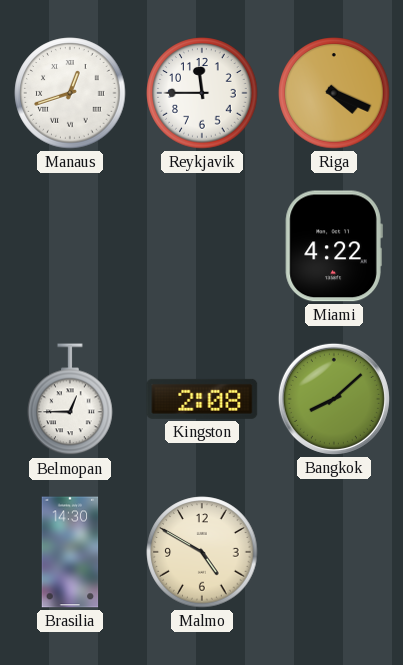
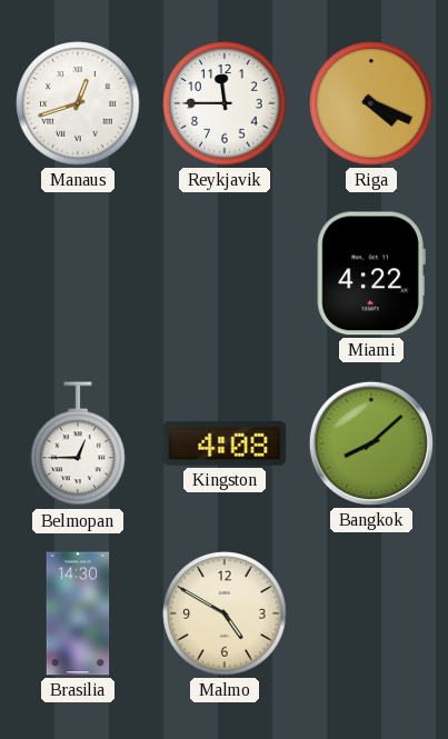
Kingston: 2:08 -> 4:08 (225, 443)
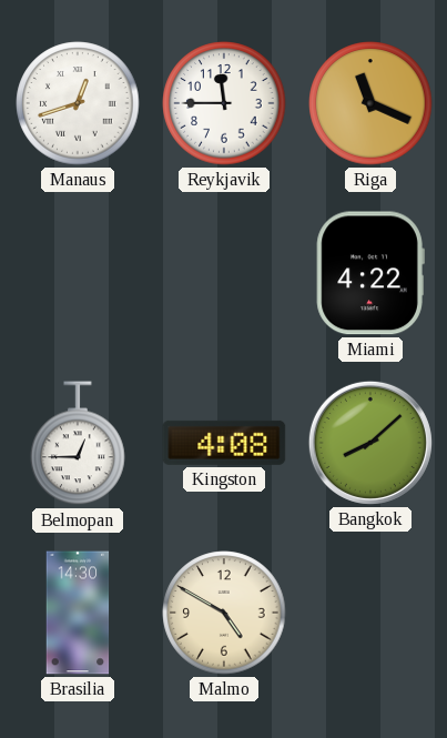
Riga: 4:19 -> 11:19 (370, 103)
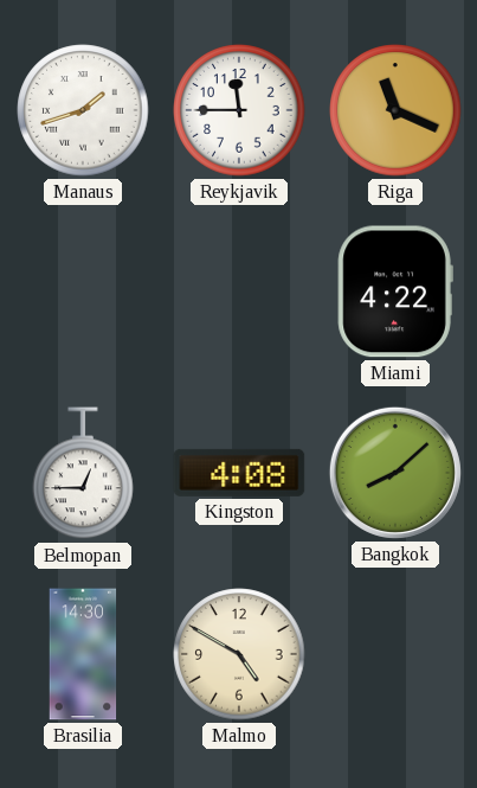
Manaus: 12:42 -> 1:42 (83, 110)
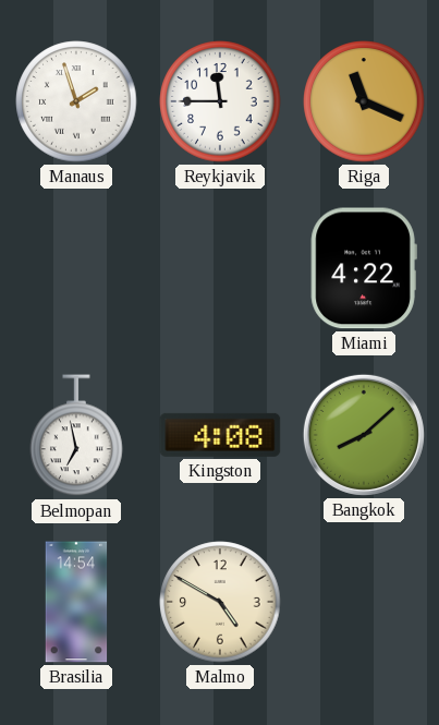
Manaus: 1:42 -> 1:57 (76, 101)
Belmopan: 12:45 -> 6:58 (76, 436)
Brasilia: 14:30 -> 14:54 (76, 602)
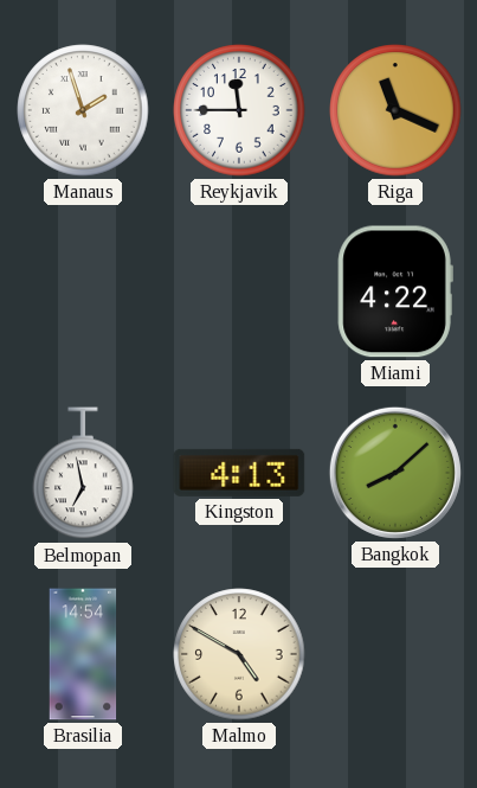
Kingston: 4:08 -> 4:13 (239, 473)
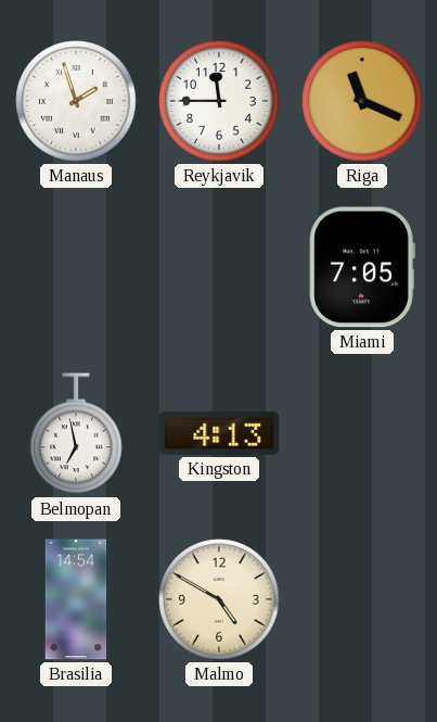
Miami: 4:22 -> 7:05 (362, 267)
Bangkok: 8:08 -> none (395, 473)
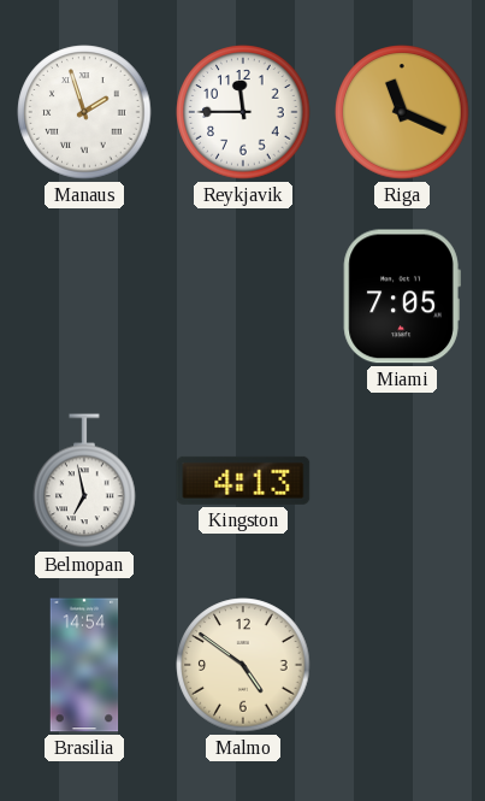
Malmo: 4:50 -> 4:51 (243, 665)
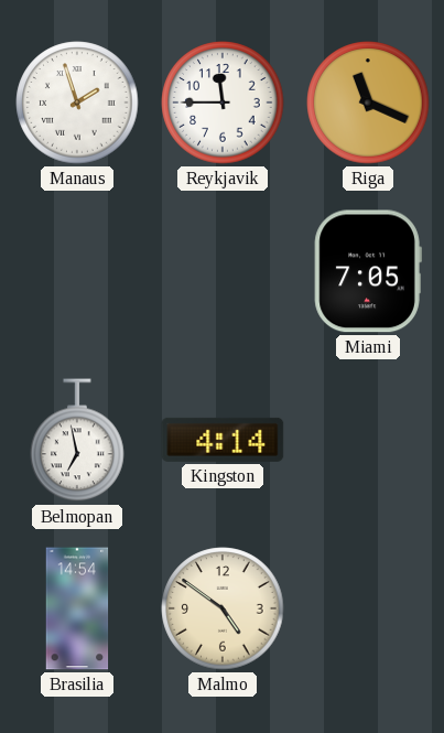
Kingston: 4:13 -> 4:14 (223, 440)
